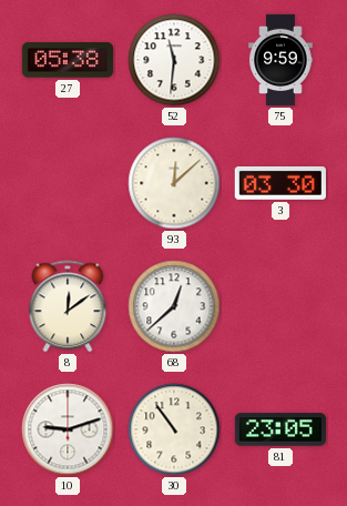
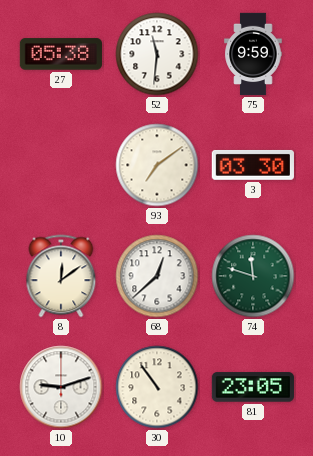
93: 12:08 -> 7:09 (157, 165)
74: none -> 11:48 (253, 276)
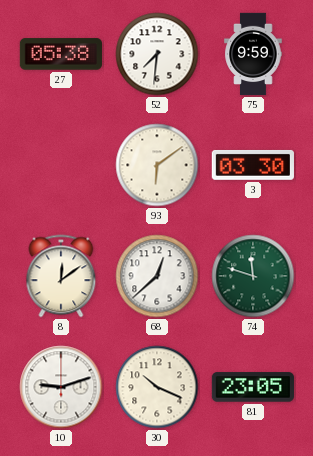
52: 11:31 -> 7:31 (157, 54)
93: 7:09 -> 6:09 (157, 165)
30: 10:54 -> 10:19 (157, 387)
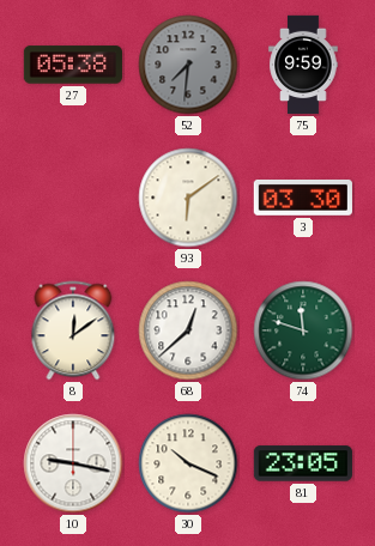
52 dial: white -> grey (188, 65)
10: 9:12 -> 9:17 (73, 463)
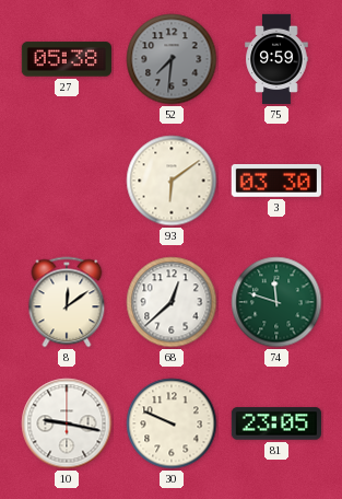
30: 10:19 -> 9:49 (172, 423)
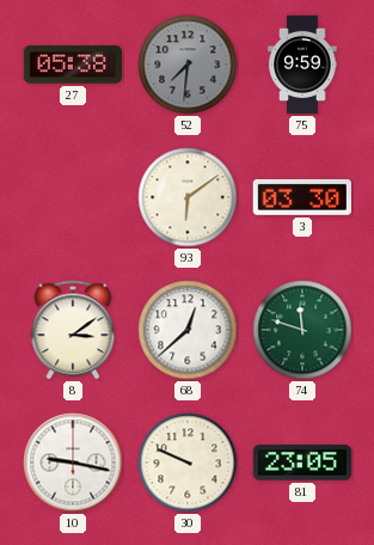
8: 12:09 -> 3:09 (73, 330)
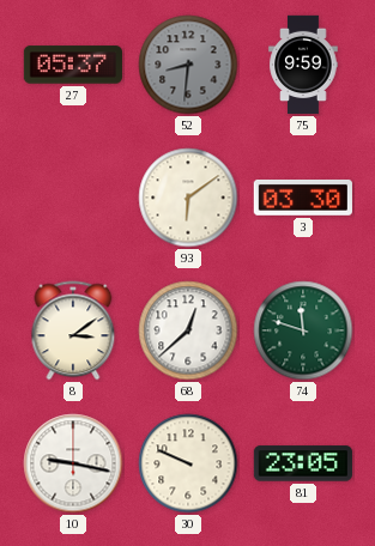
27: 05:38 -> 05:37 (73, 65)
52: 7:31 -> 8:31 (188, 65)
